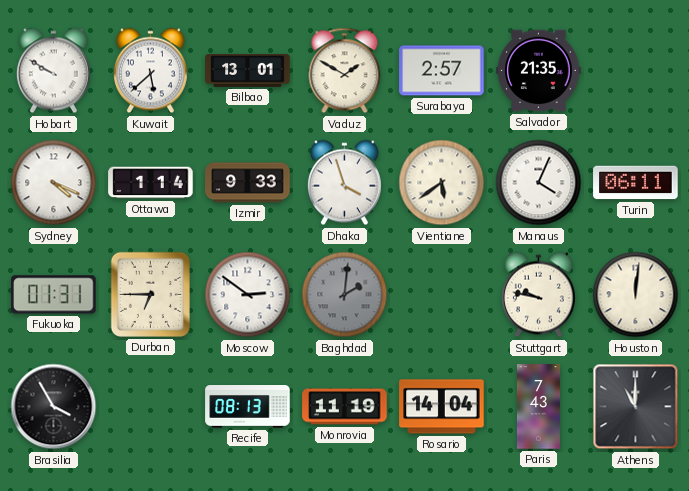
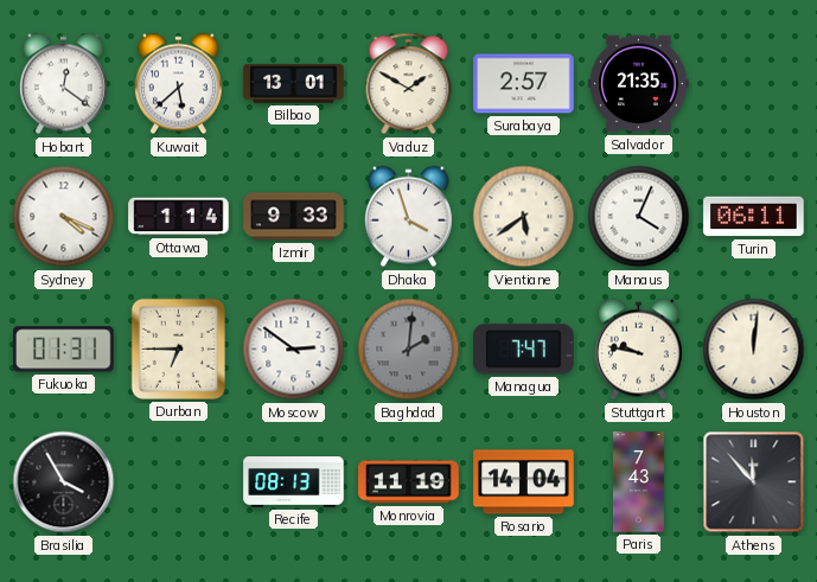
Hobart: 9:50 -> 12:21 (63, 84)
Managua: none -> 7:47 (524, 350)
Athens: 11:00 -> 11:53 (754, 482)
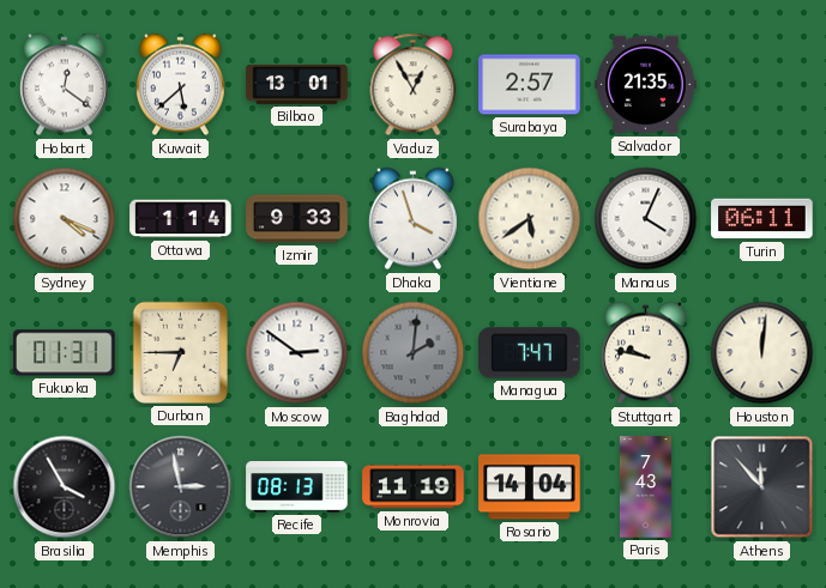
Vaduz: 1:50 -> 12:55 (414, 85)
Memphis: none -> 2:58 (181, 487)
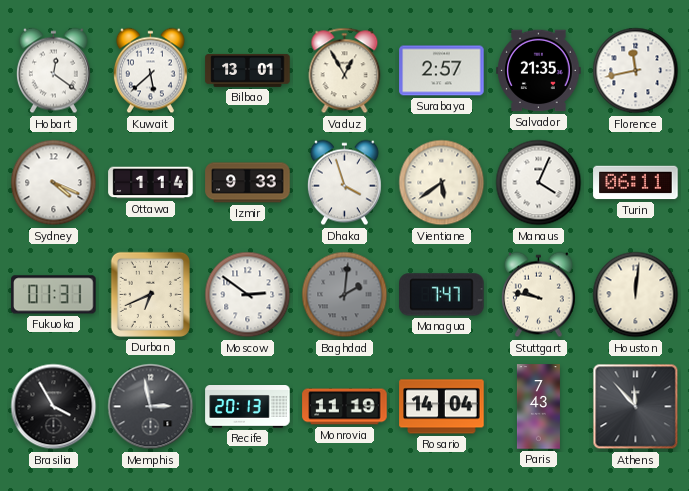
Florence: none -> 11:43 (636, 71)
Durban: 6:45 -> 6:41 (150, 294)
Recife: 08:13 -> 20:13 (248, 407)
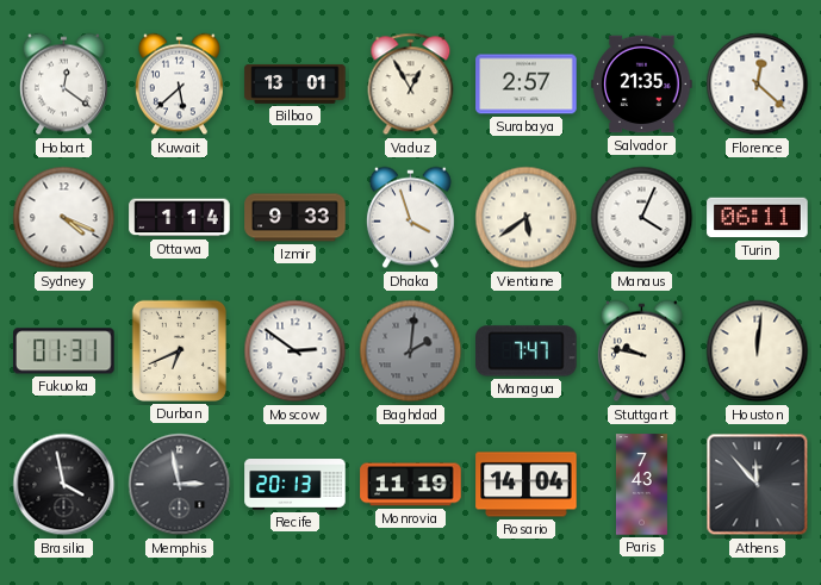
Florence: 11:43 -> 12:22 (758, 85)
Brasilia: 3:55 -> 3:58 (64, 485)
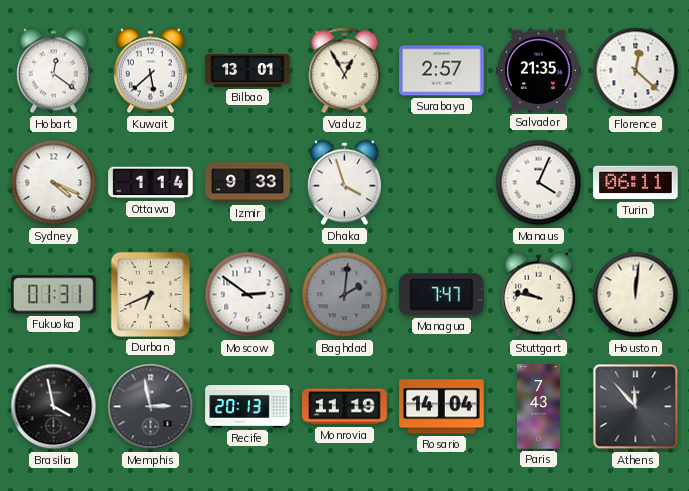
Vientiane: 5:39 -> none (527, 218)
